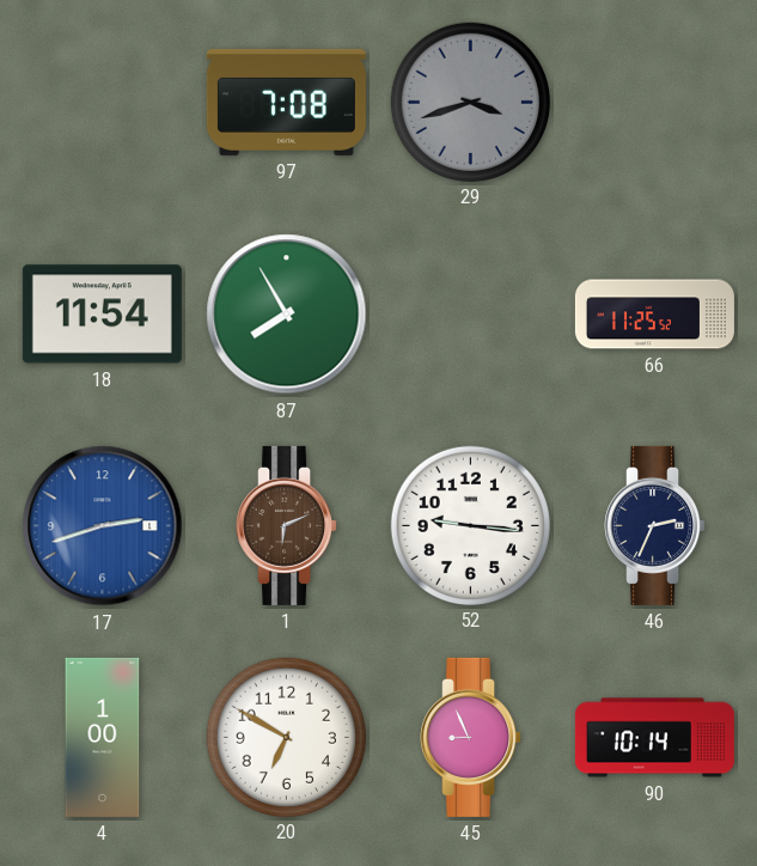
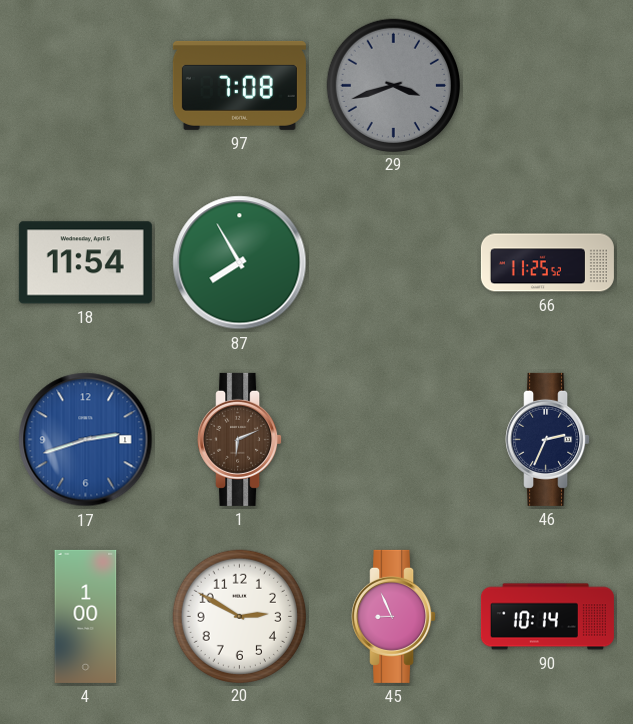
52: 9:16 -> none (470, 525)
20: 6:50 -> 2:50 (239, 616)
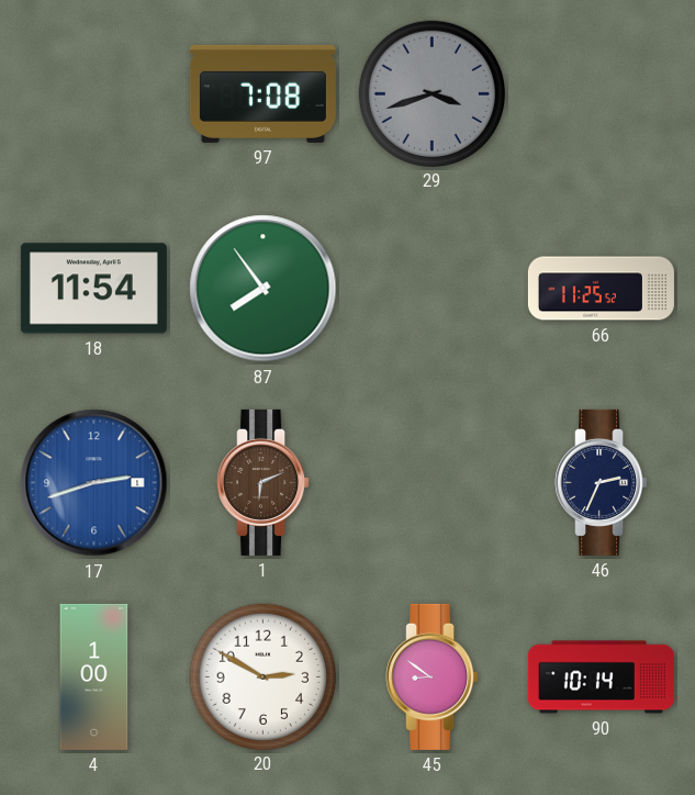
87: 7:55 -> 7:54 (264, 289)
45: 8:56 -> 8:51 (433, 676)
